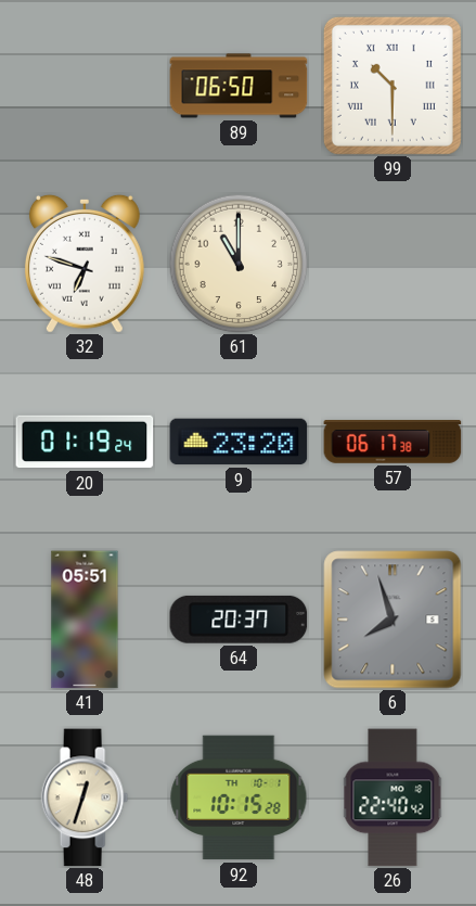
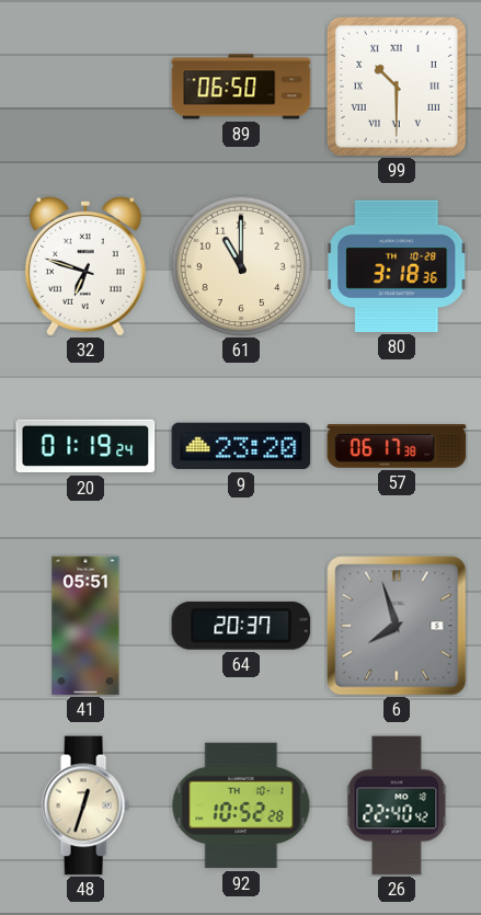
80: none -> 3:18 (397, 266)
92: 10:15 -> 10:52 (241, 805)
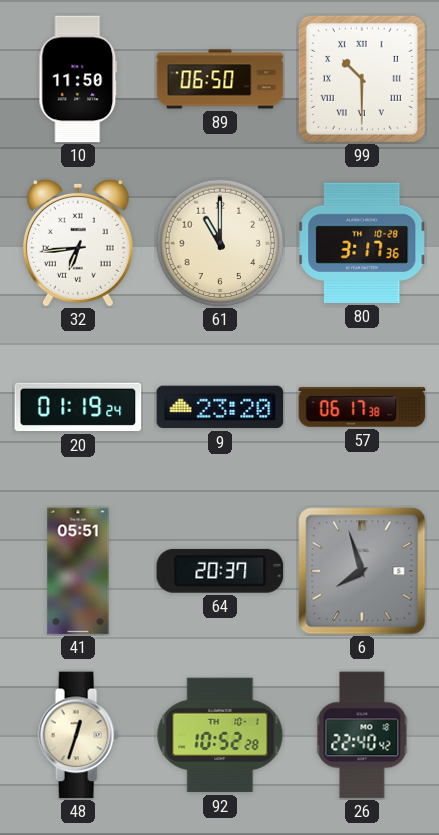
10: none -> 11:50 (78, 79)
32: 6:48 -> 6:44 (78, 243)
80: 3:18 -> 3:17 (362, 243)
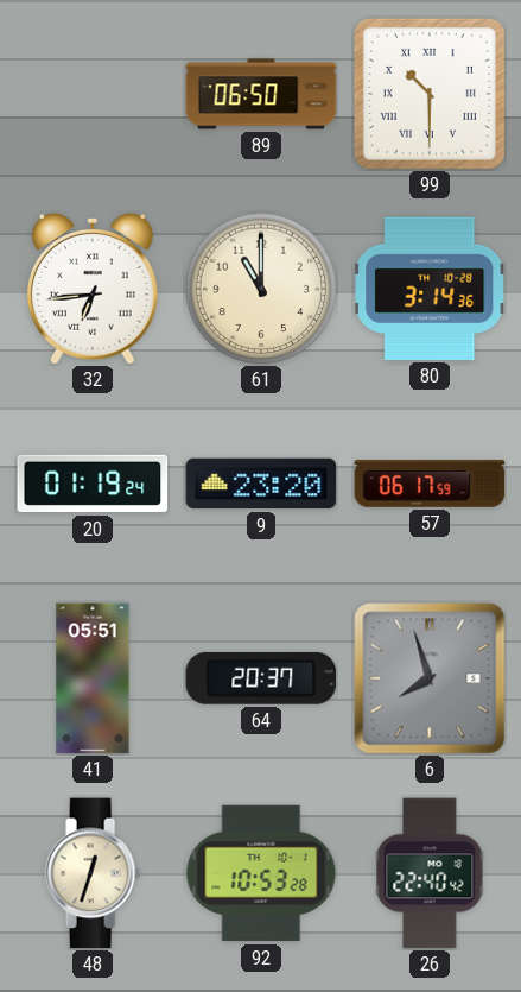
10: 11:50 -> none (78, 79)
80: 3:17 -> 3:14 (430, 289)
57: 06:17:38 -> 06:17:59 (430, 485)
92: 10:52 -> 10:53 (261, 873)
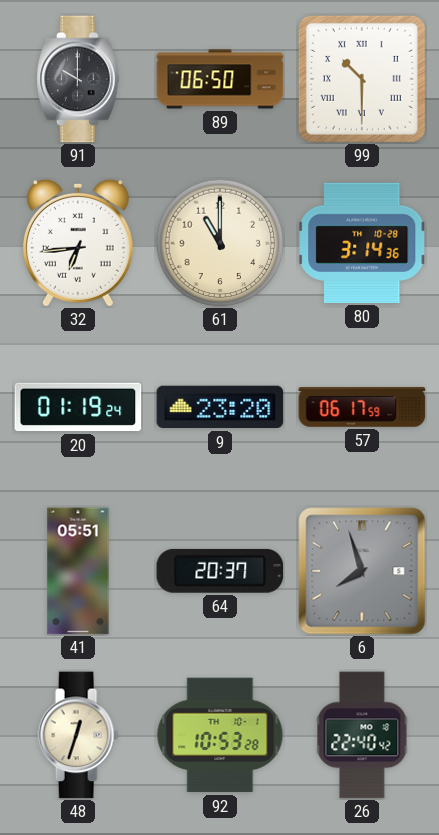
91: none -> 10:00 (78, 79)
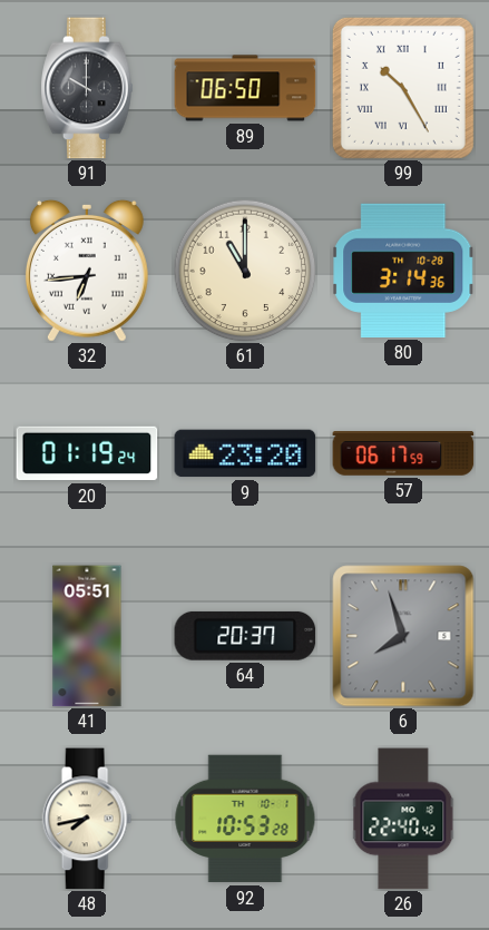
99: 10:30 -> 10:25 (403, 88)
48: 12:33 -> 7:43 (87, 819)
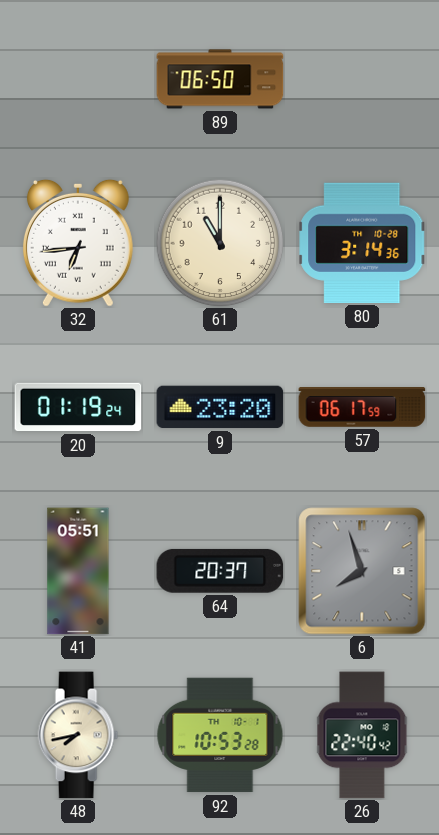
91: 10:00 -> none (87, 88)
99: 10:25 -> none (403, 88)
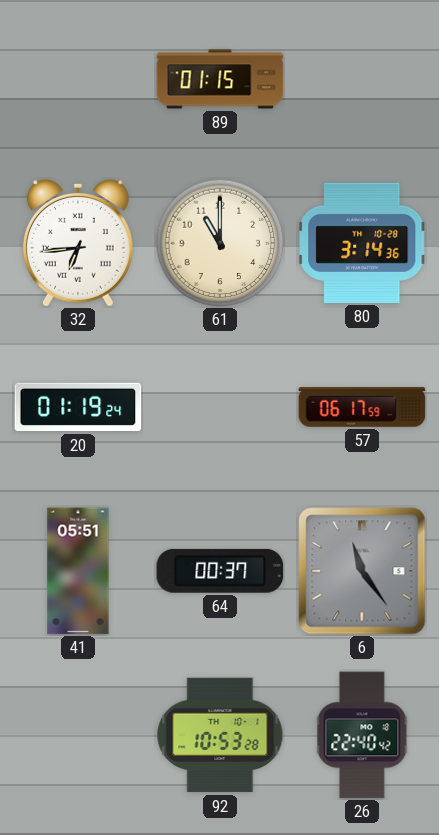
89: 06:50 -> 01:15 (220, 79)
9: 23:20 -> none (220, 407)
64: 20:37 -> 00:37 (220, 571)
6: 7:57 -> 11:24 (362, 571)
48: 7:43 -> none (78, 735)
